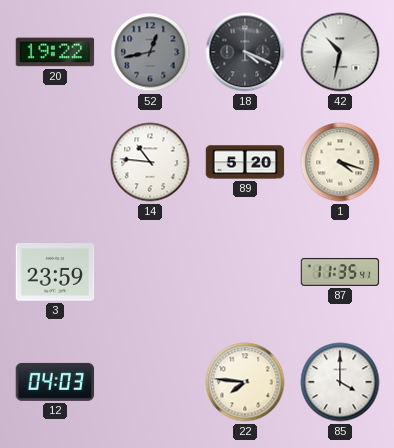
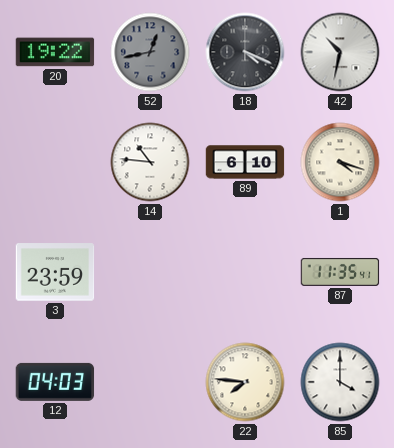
89: 5:20 -> 6:10 (245, 162)
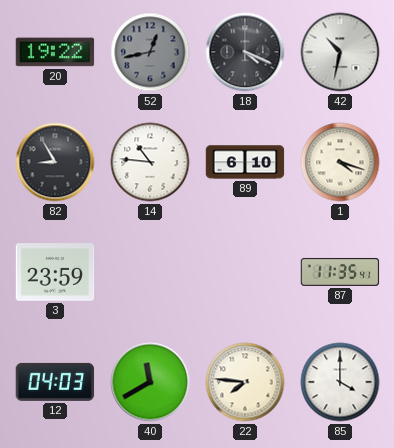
82: none -> 8:55 (55, 162)
40: none -> 11:40 (150, 382)
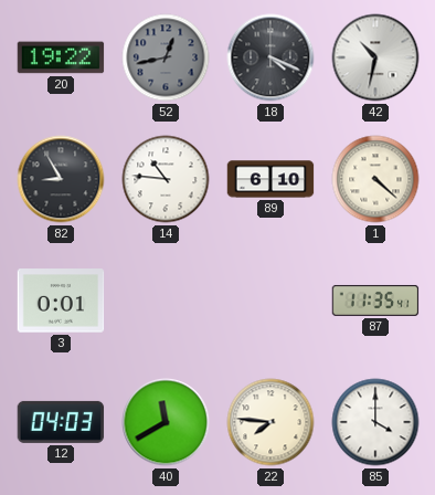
1: 4:18 -> 4:22 (375, 179)
3: 23:59 -> 0:01 (61, 301)
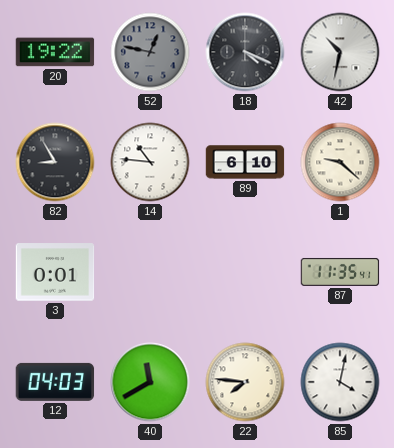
52: 12:43 -> 12:47 (150, 52)
1: 4:22 -> 9:22 (340, 162)
85: 4:00 -> 4:02 (340, 382)
